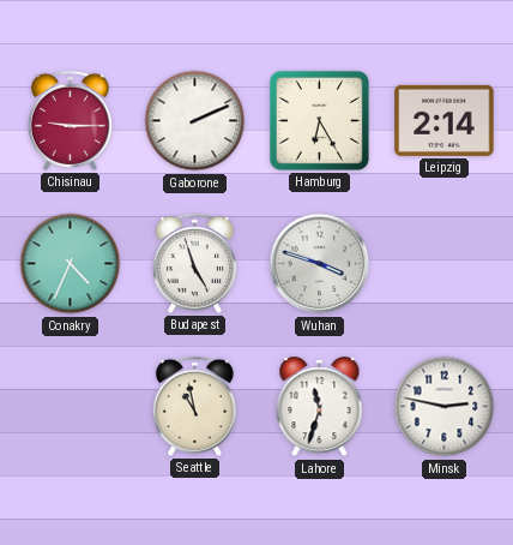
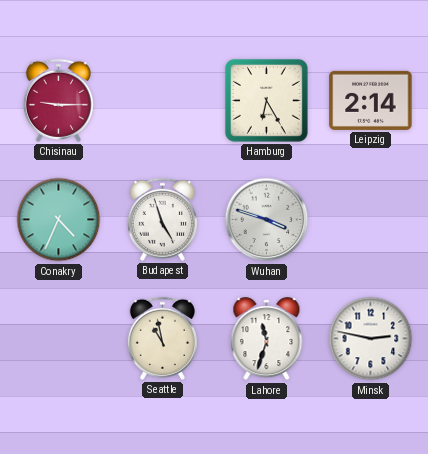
Gaborone: 2:11 -> none (195, 121)
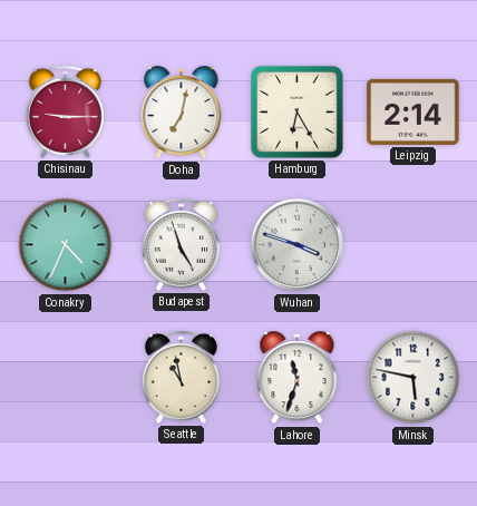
Doha: none -> 7:02 (182, 113)
Minsk: 2:47 -> 5:47 (413, 378)
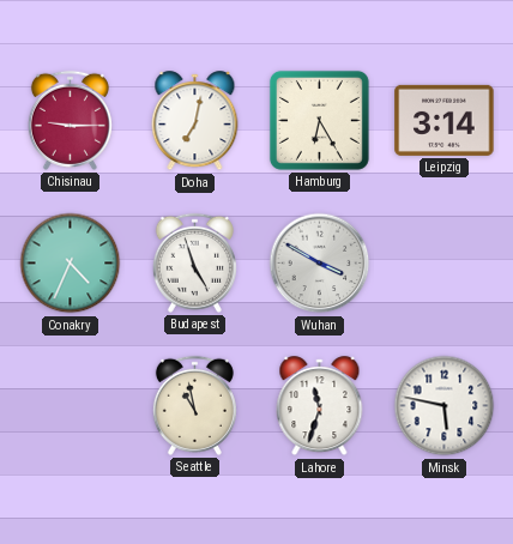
Leipzig: 2:14 -> 3:14 (445, 120)
Wuhan: 3:48 -> 3:50 (320, 264)
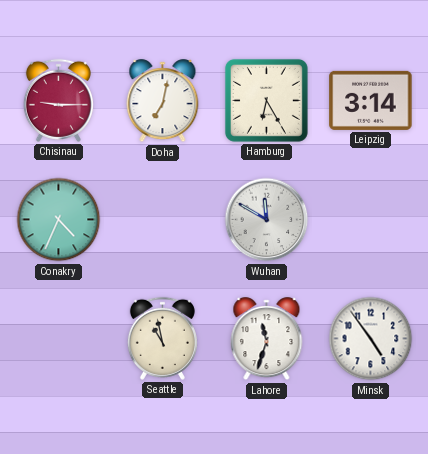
Budapest: 4:57 -> none (194, 262)
Wuhan: 3:50 -> 11:50 (267, 220)
Minsk: 5:47 -> 4:54 (371, 339)
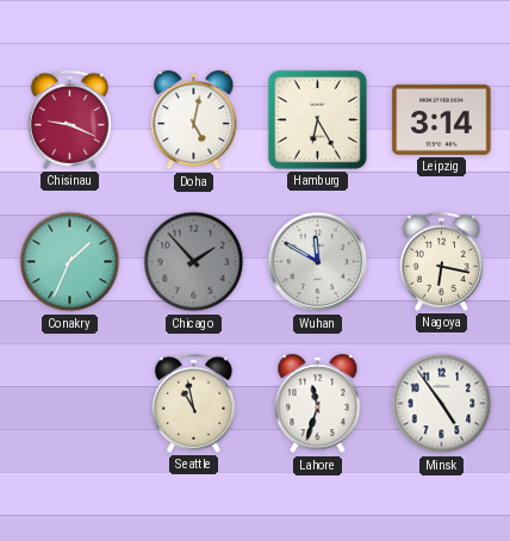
Chisinau: 9:15 -> 9:19 (69, 119)
Doha: 7:02 -> 5:02 (194, 120)
Conakry: 4:34 -> 1:34 (70, 262)
Chicago: none -> 1:53 (194, 262)
Nagoya: none -> 6:17 (441, 261)
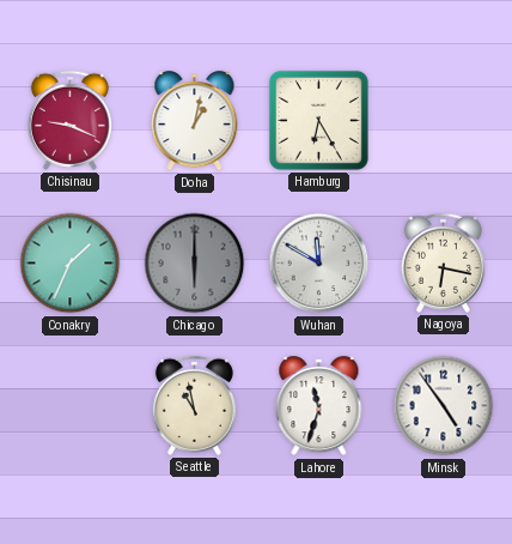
Doha: 5:02 -> 1:02 (195, 121)
Leipzig: 3:14 -> none (442, 119)
Chicago: 1:53 -> 6:00 (195, 264)
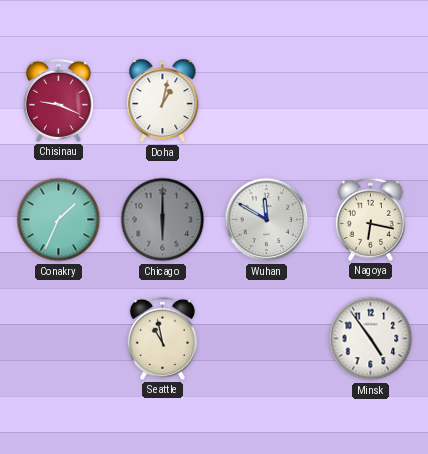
Hamburg: 6:25 -> none (318, 120)
Lahore: 11:33 -> none (319, 406)
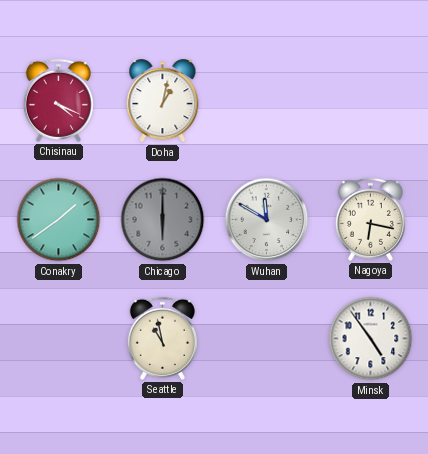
Chisinau: 9:19 -> 4:19 (58, 100)
Conakry: 1:34 -> 1:39 (59, 220)
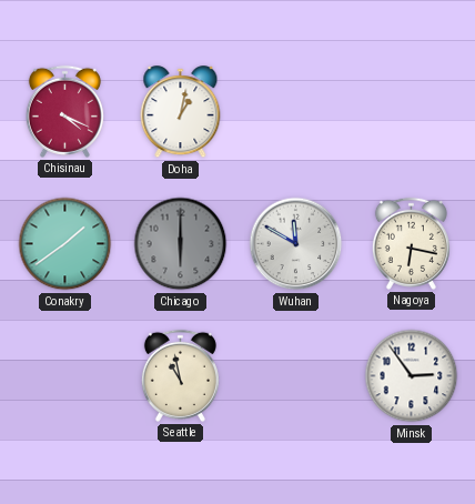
Minsk: 4:54 -> 2:54 (412, 376)
